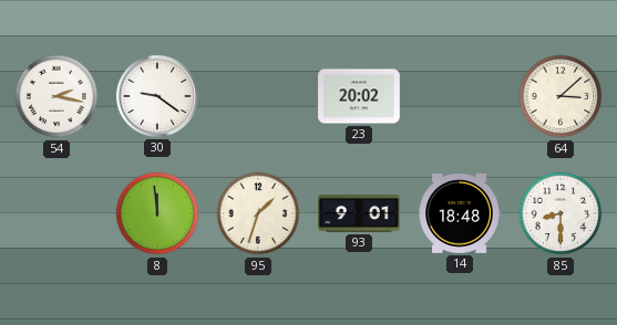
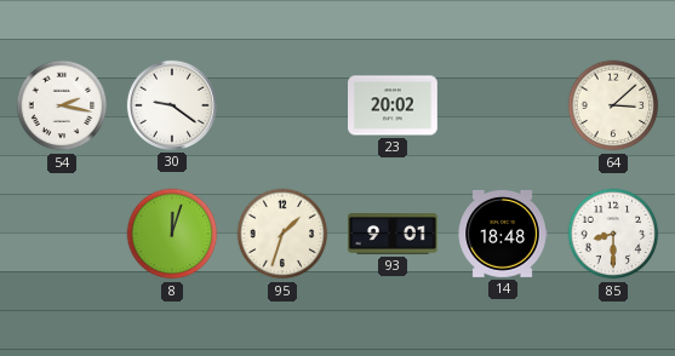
8: 11:59 -> 12:03 (172, 234)
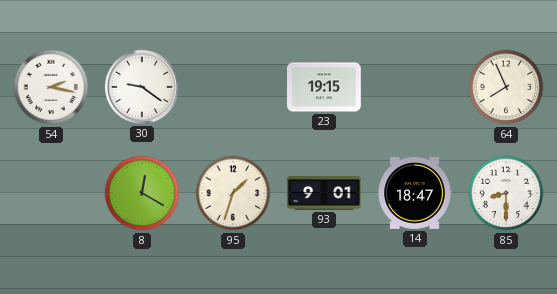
23: 20:02 -> 19:15 (325, 87)
64: 3:08 -> 7:56 (506, 87)
8: 12:03 -> 12:20 (142, 193)
14: 18:48 -> 18:47 (415, 193)
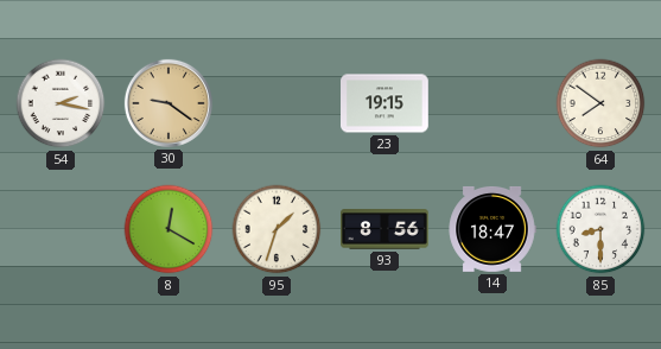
30 dial: white -> champagne (169, 103)
64: 7:56 -> 7:51 (600, 103)
93: 9:01 -> 8:56 (386, 229)
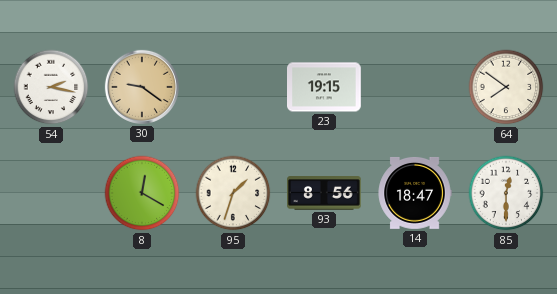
85: 8:30 -> 12:30 (506, 193)
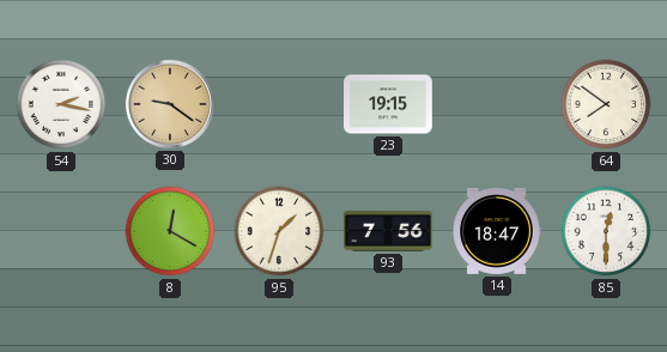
93: 8:56 -> 7:56 (389, 231)
